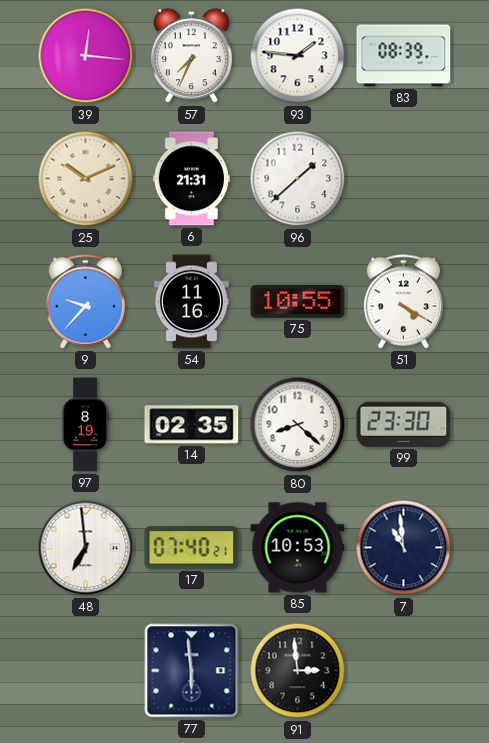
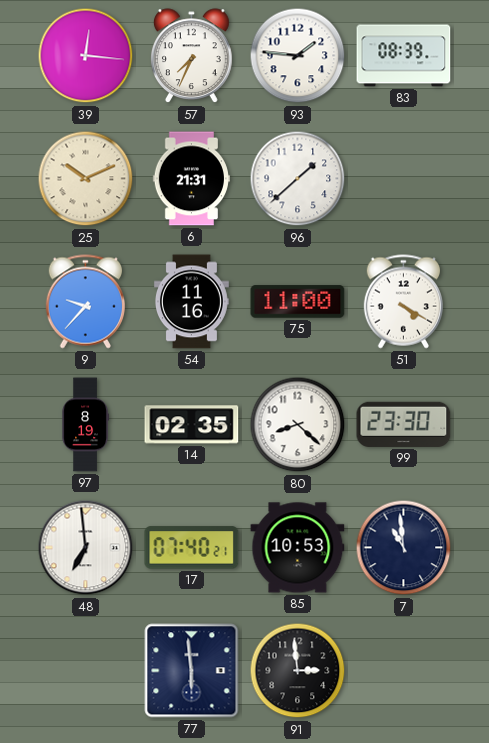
75: 10:55 -> 11:00 (298, 302)
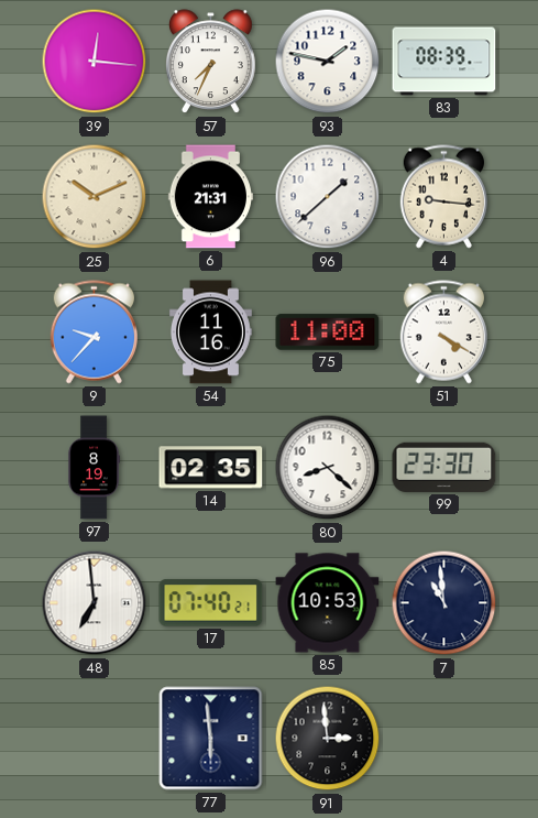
93: 1:46 -> 1:47 (328, 62)
4: none -> 9:16 (443, 197)
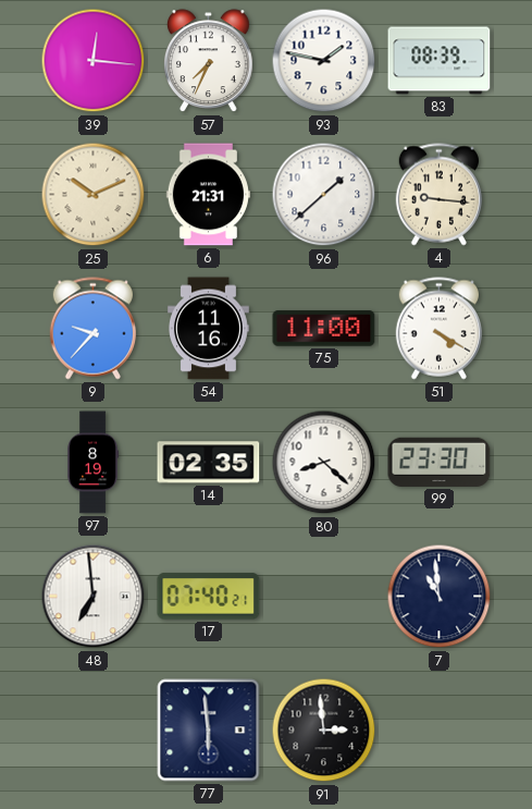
85: 10:53 -> none (328, 603)
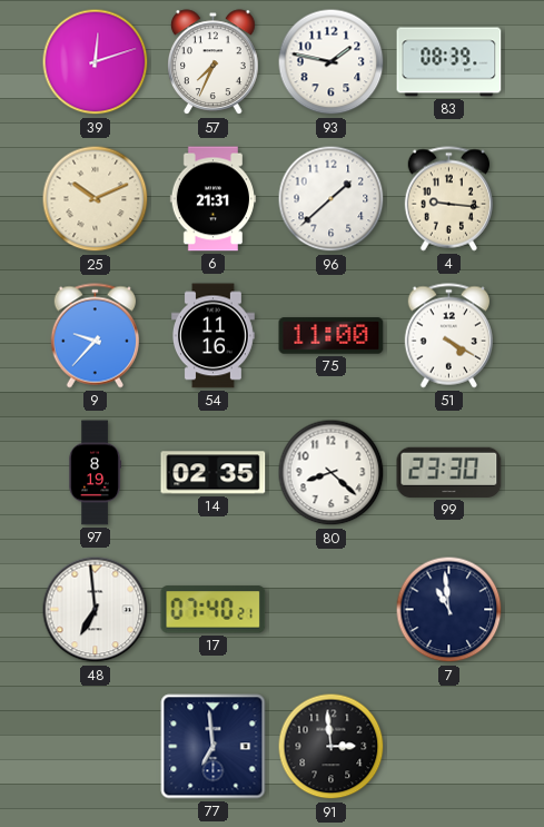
39: 12:16 -> 12:12 (96, 62)
77: 5:59 -> 6:59 (214, 747)
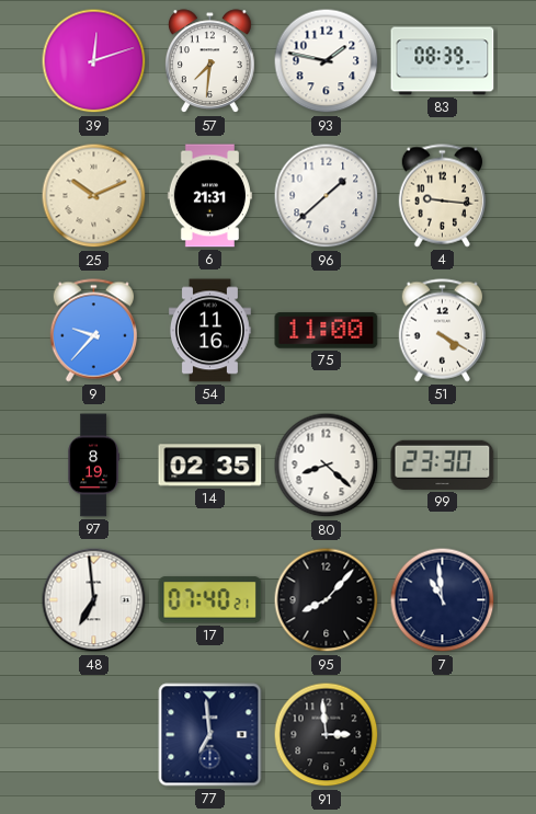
57: 7:34 -> 7:31 (210, 61)
95: none -> 8:07 (327, 600)
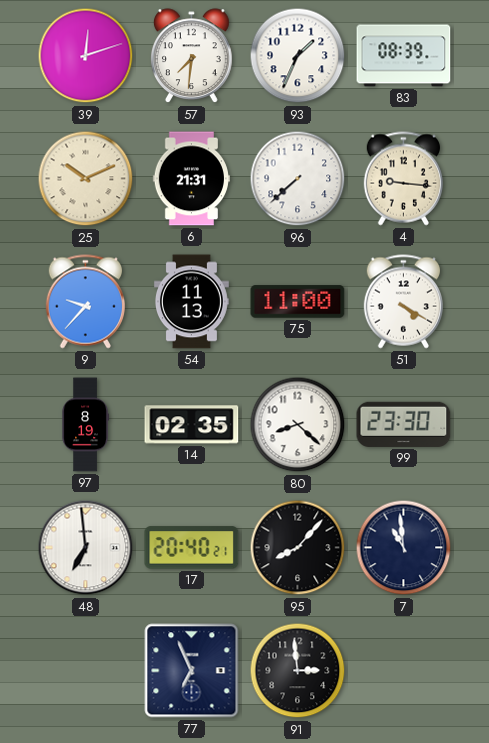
93: 1:47 -> 1:34 (298, 56)
96: 1:38 -> 7:38 (298, 179)
54: 11:16 -> 11:13 (191, 302)
17: 07:40 -> 20:40 (192, 548)
77: 6:59 -> 6:56 (192, 671)
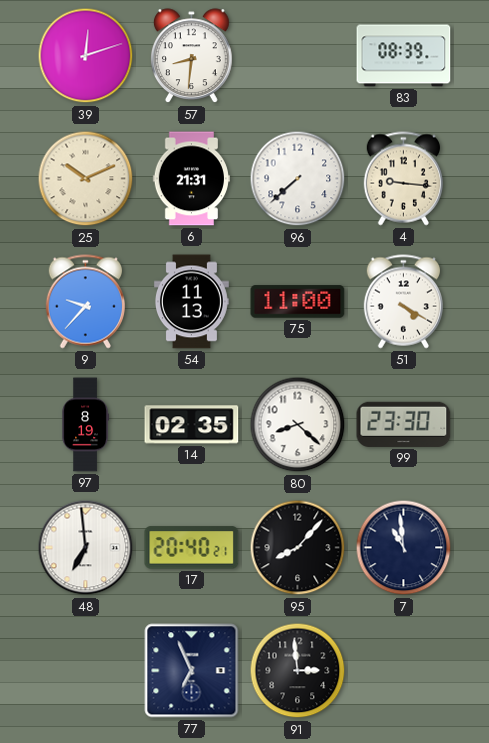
57: 7:31 -> 8:31 (192, 56)
93: 1:34 -> none (298, 56)
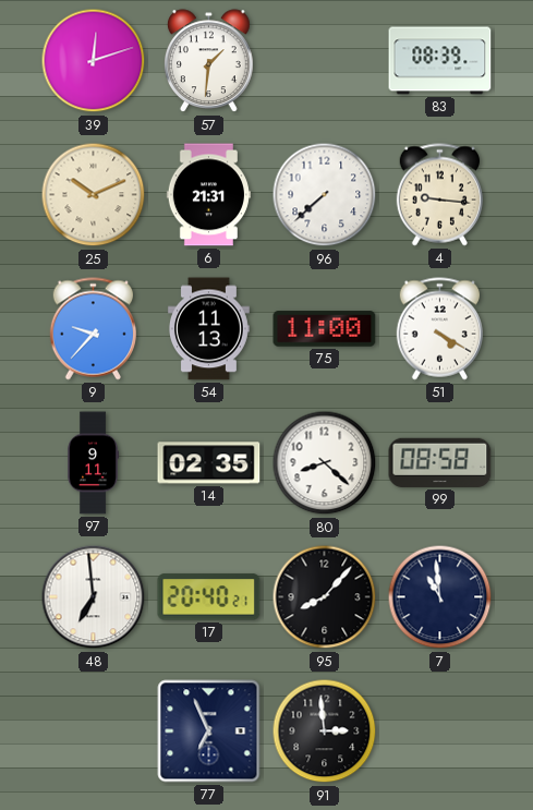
57: 8:31 -> 1:31 (209, 61)
97: 8:19 -> 9:11 (93, 463)
99: 23:30 -> 08:58 (440, 462)
